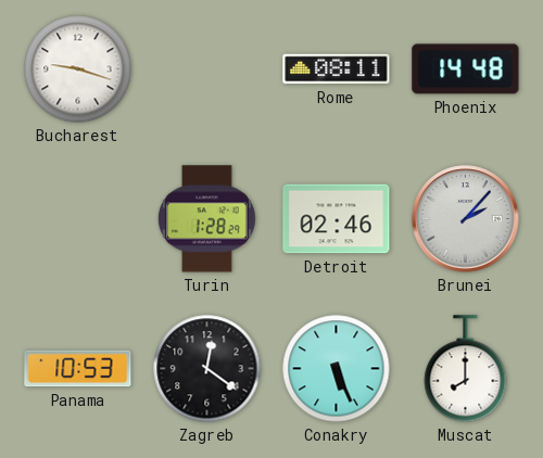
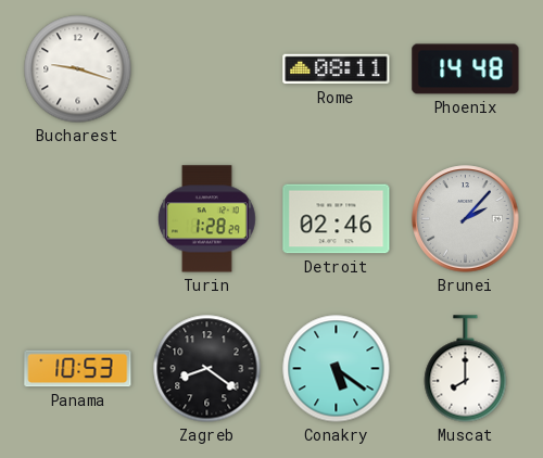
Zagreb: 12:21 -> 8:21 (207, 369)
Conakry: 5:26 -> 5:21 (337, 369)
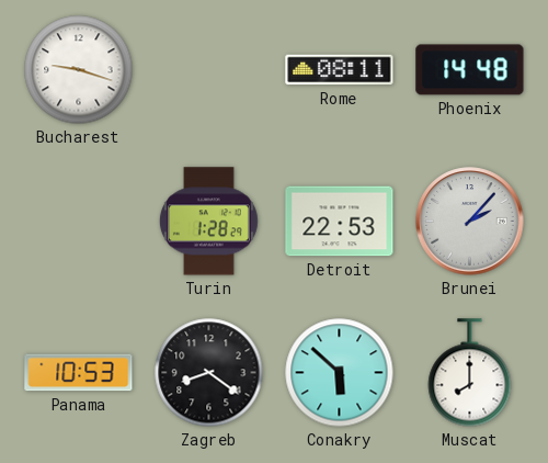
Detroit: 02:46 -> 22:53 (340, 222)
Conakry: 5:21 -> 5:52 (340, 373)
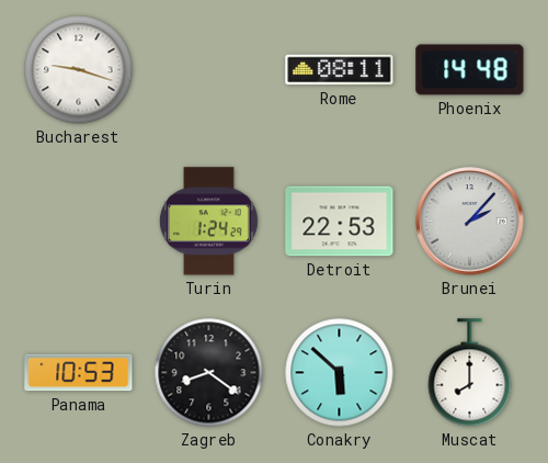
Turin: 1:28 -> 1:24 (208, 222)
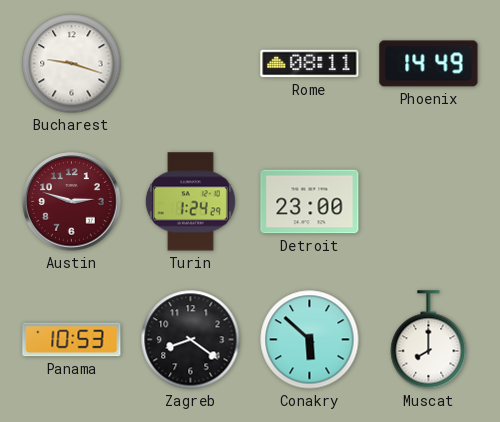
Phoenix: 14:48 -> 14:49 (429, 64)
Austin: none -> 2:48 (72, 202)
Detroit: 22:53 -> 23:00 (310, 202)
Brunei: 2:07 -> none (470, 222)
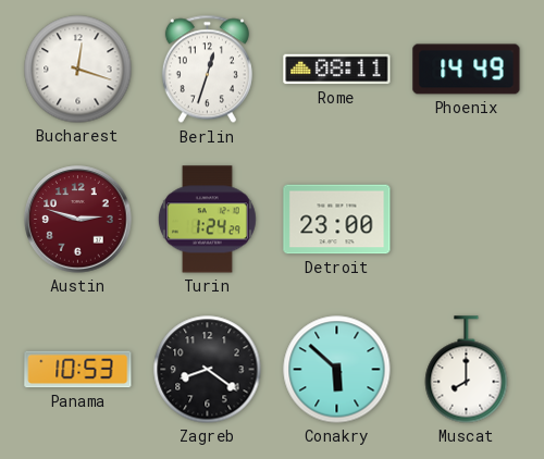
Bucharest: 9:18 -> 12:18 (78, 70)
Berlin: none -> 12:33 (207, 70)
